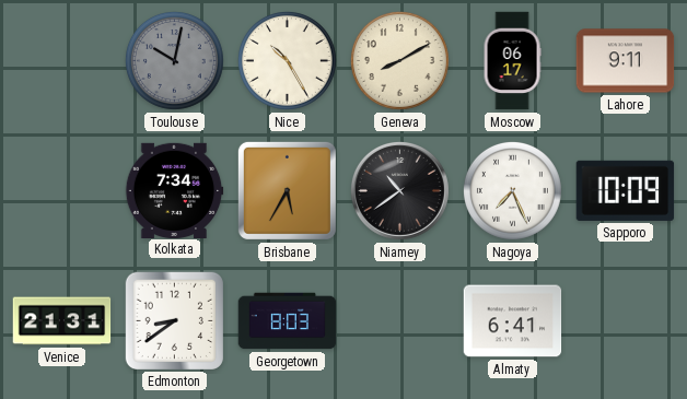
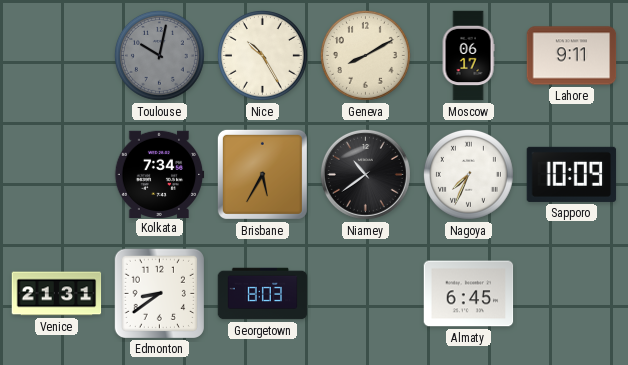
Nagoya: 7:26 -> 7:34 (468, 174)
Almaty: 6:41 -> 6:45 (469, 294)
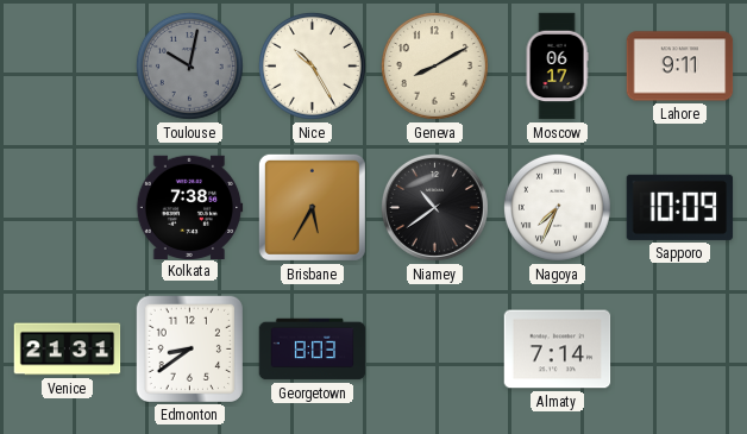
Kolkata: 7:34 -> 7:38 (189, 207)
Almaty: 6:45 -> 7:14 (558, 350)
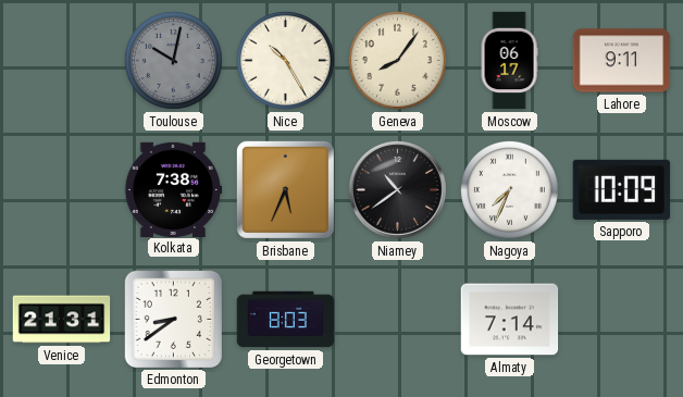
Geneva: 8:10 -> 8:06 (397, 60)
Brisbane: 5:35 -> 5:34 (285, 189)
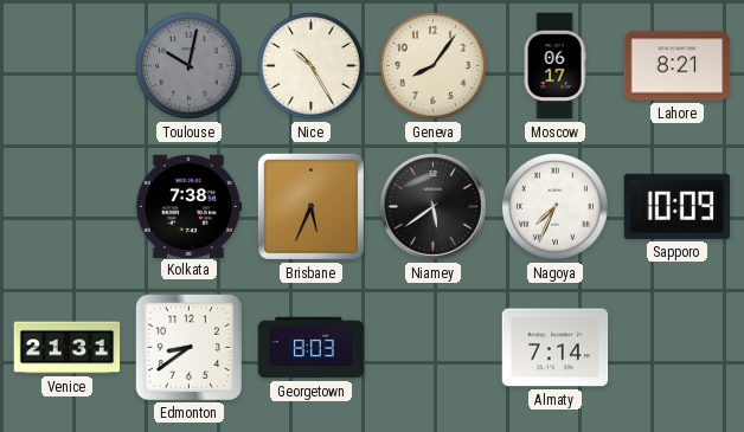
Lahore: 9:11 -> 8:21 (678, 66)
Niamey: 10:39 -> 5:39 (432, 206)
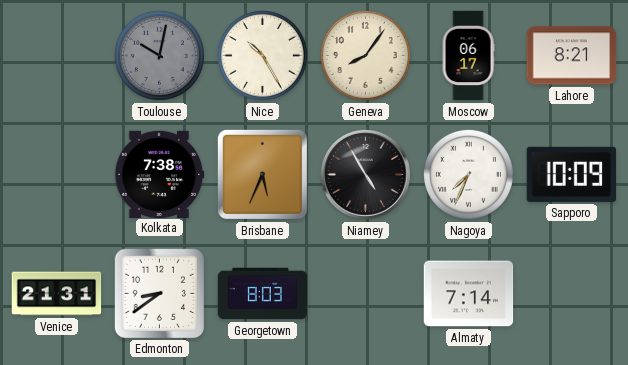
Niamey: 5:39 -> 4:55 (365, 174)
